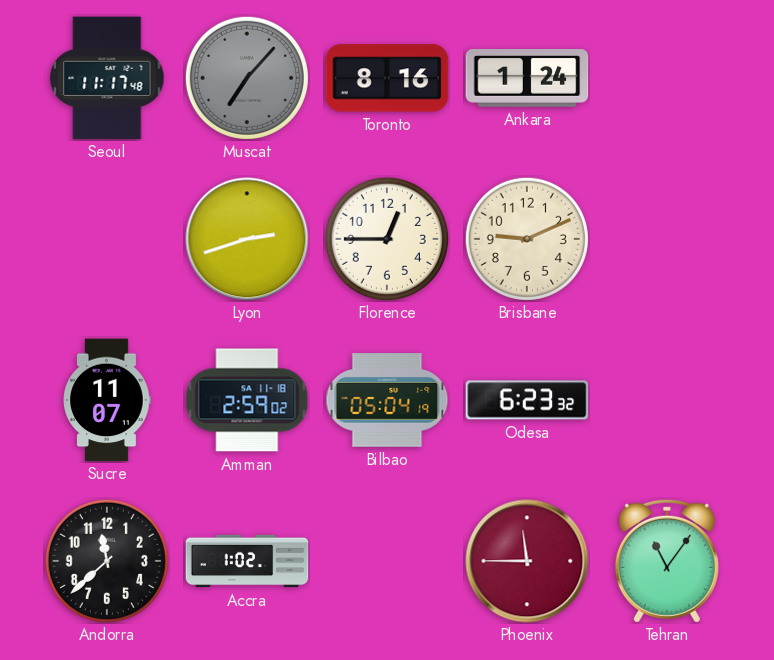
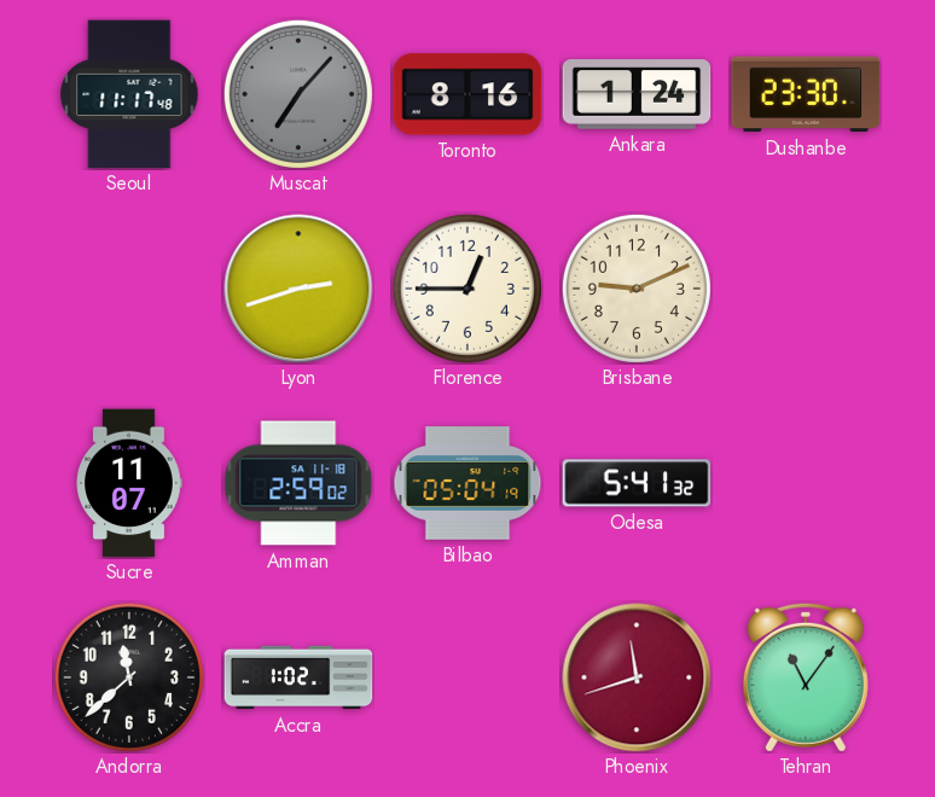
Dushanbe: none -> 23:30 (806, 94)
Odesa: 6:23 -> 5:41 (637, 483)
Phoenix: 11:45 -> 11:42 (637, 677)
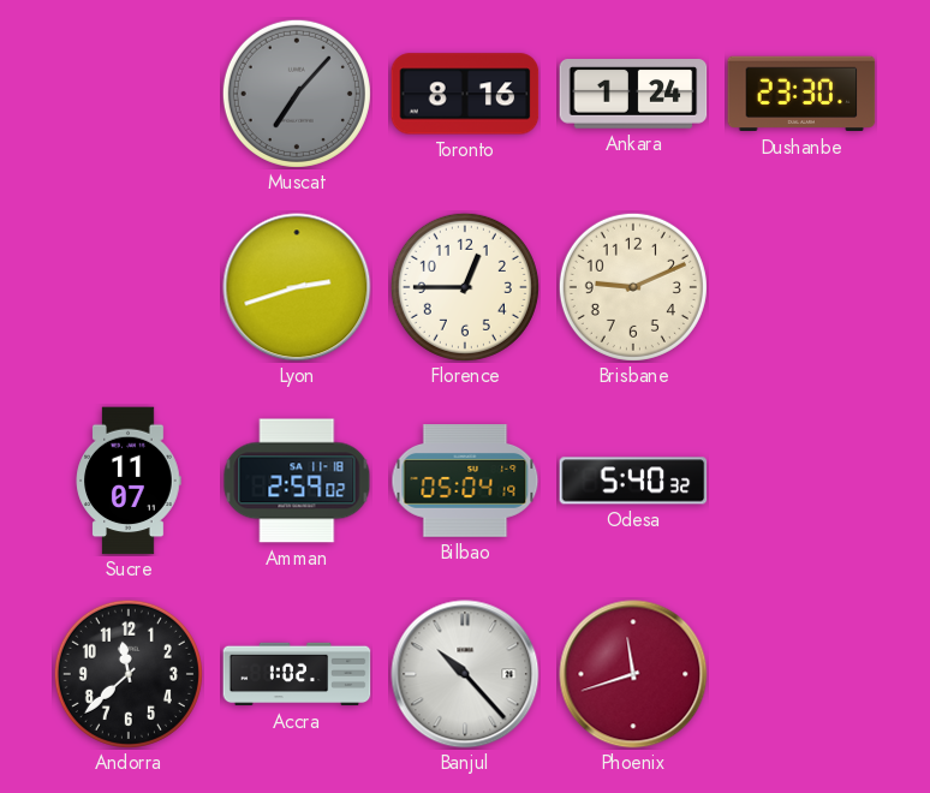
Seoul: 11:17 -> none (129, 94)
Odesa: 5:41 -> 5:40 (633, 481)
Banjul: none -> 10:23 (465, 674)
Tehran: 11:06 -> none (806, 677)
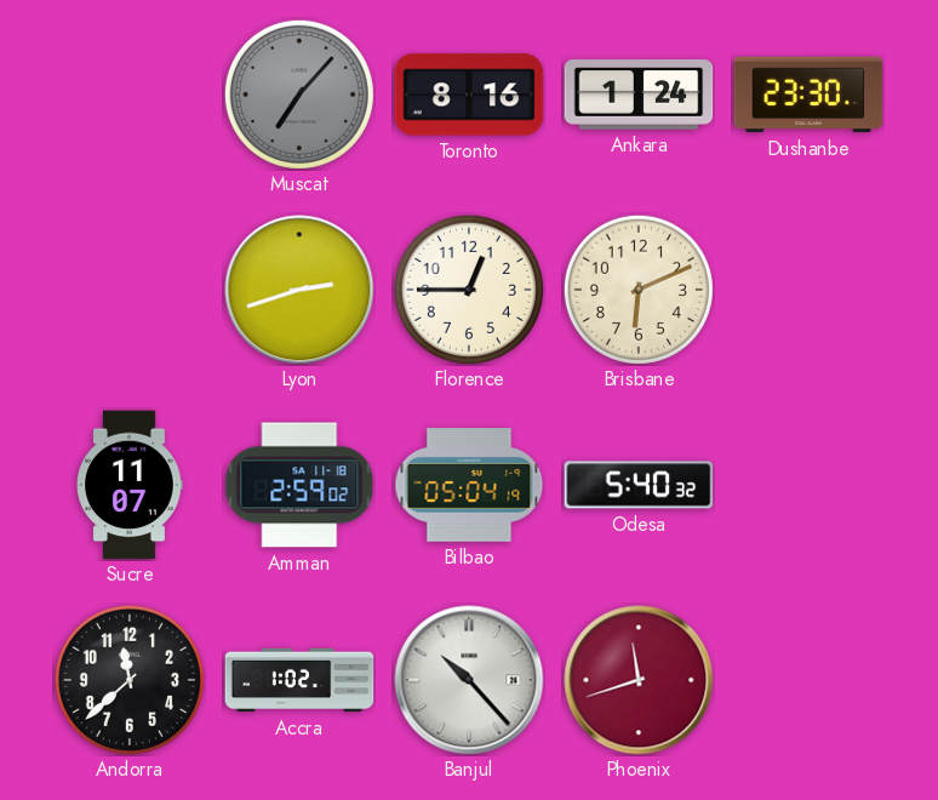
Brisbane: 9:11 -> 6:11 (639, 290)
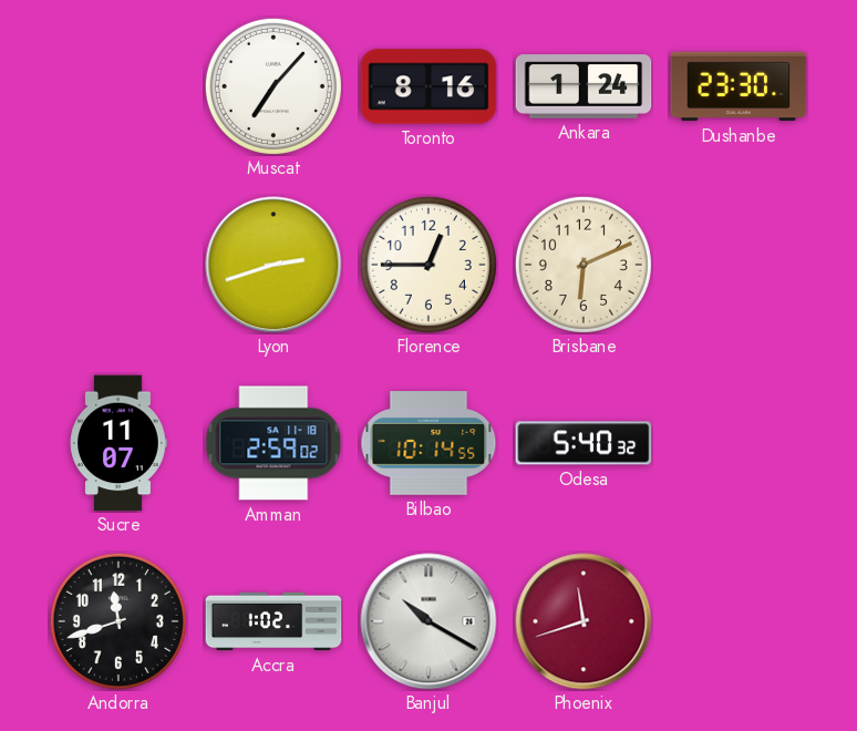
Muscat dial: grey -> white (273, 86)
Bilbao: 05:04 -> 10:14 (428, 443)
Andorra: 11:38 -> 11:42 (118, 621)
Banjul: 10:23 -> 10:20 (428, 621)
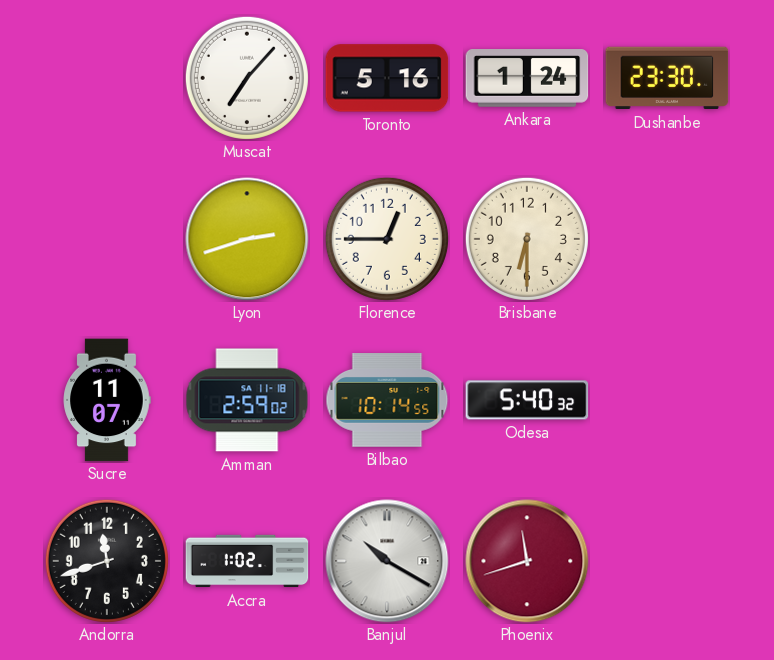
Toronto: 8:16 -> 5:16 (387, 78)
Brisbane: 6:11 -> 6:30 (527, 239)
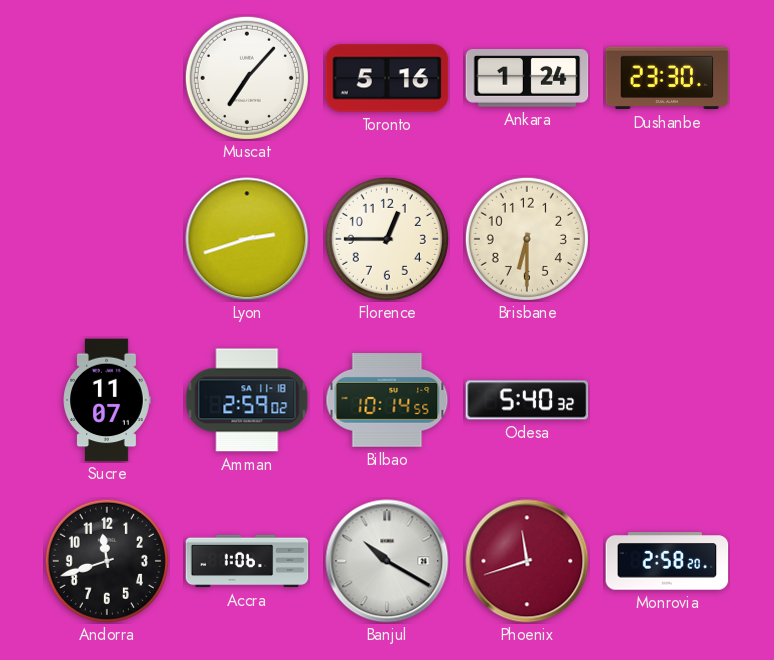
Accra: 1:02 -> 1:06 (247, 561)
Monrovia: none -> 2:58 (667, 561)
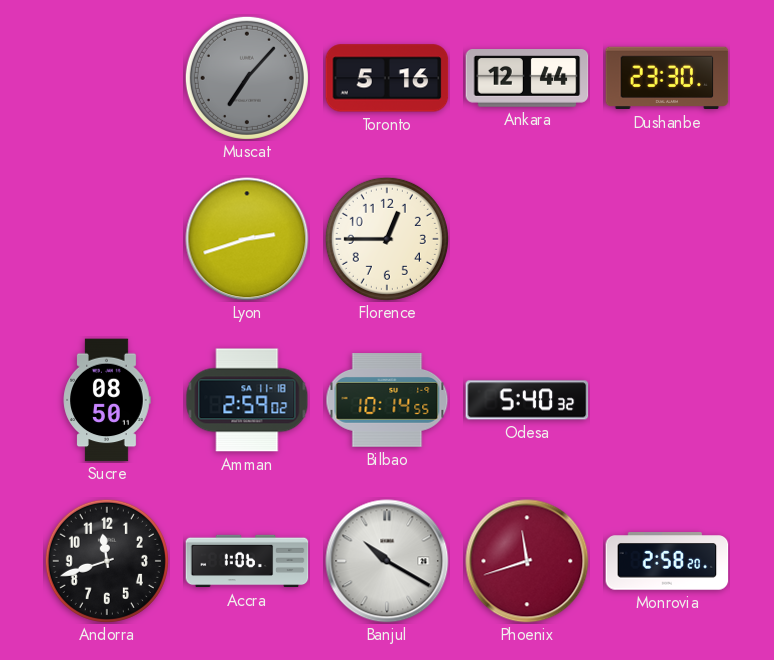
Muscat dial: white -> grey (247, 78)
Ankara: 1:24 -> 12:44 (527, 78)
Brisbane: 6:30 -> none (527, 239)
Sucre: 11:07 -> 08:50 (107, 400)
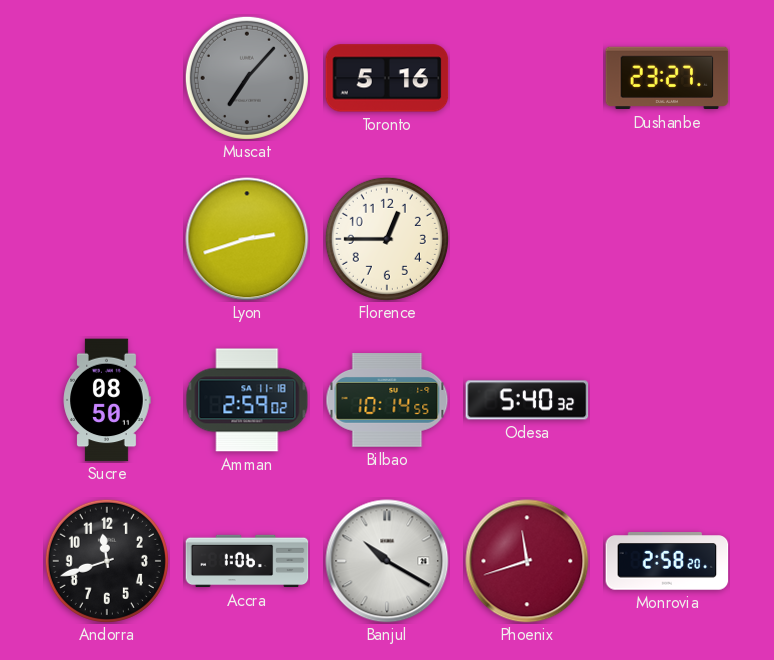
Ankara: 12:44 -> none (527, 78)
Dushanbe: 23:30 -> 23:27 (667, 78)
